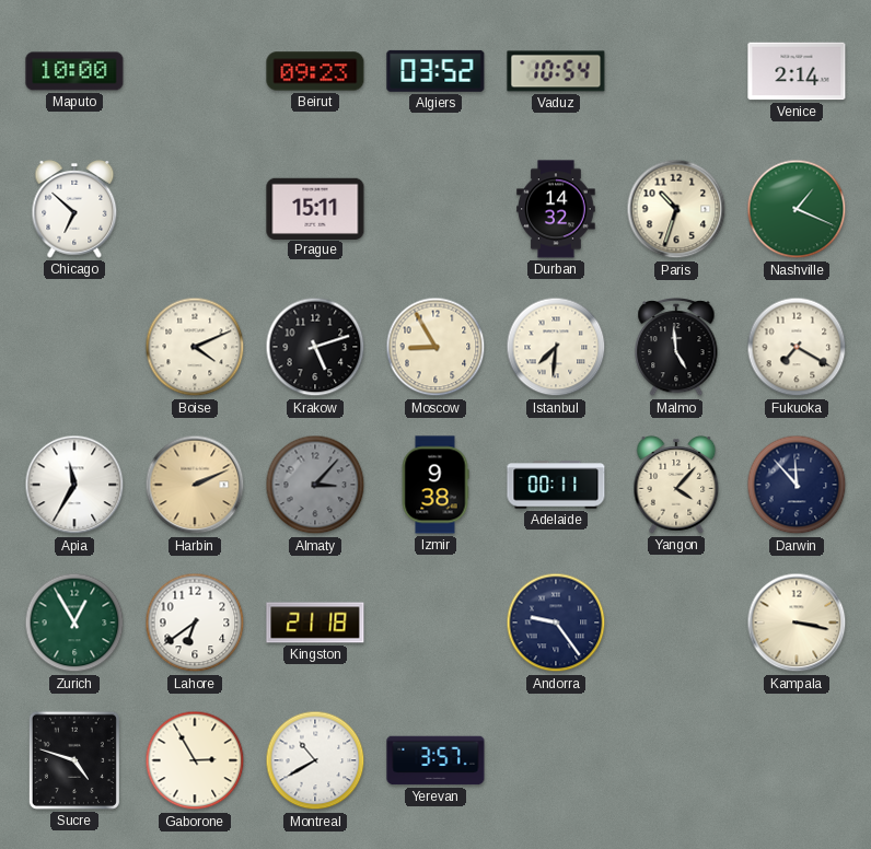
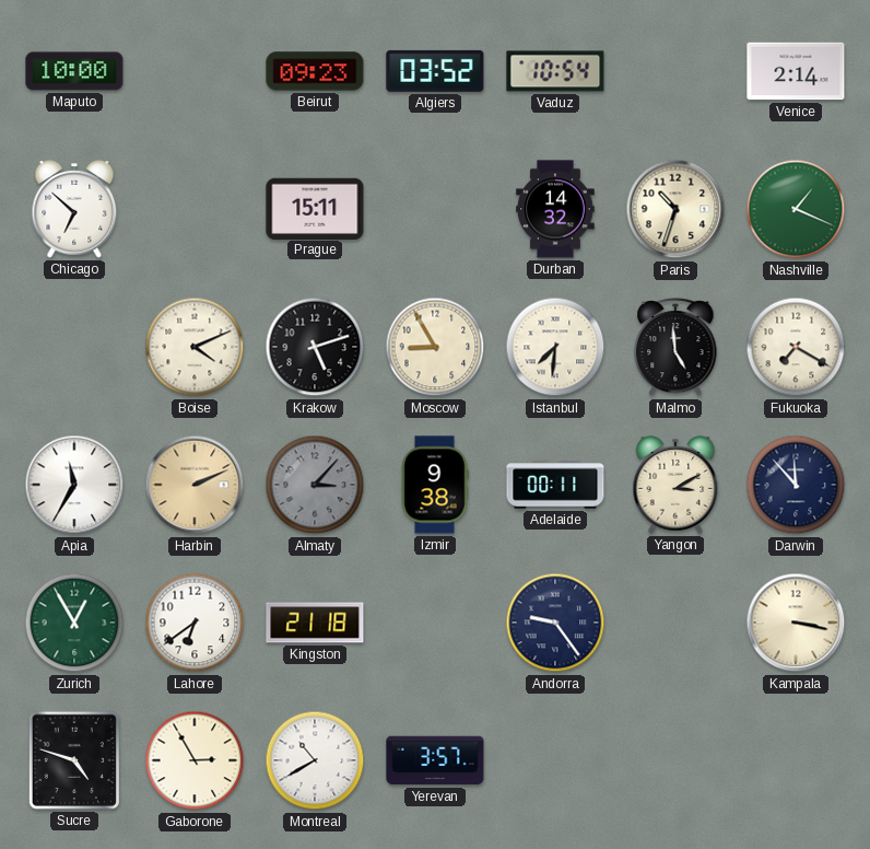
Yangon: 4:07 -> 3:10 (675, 486)
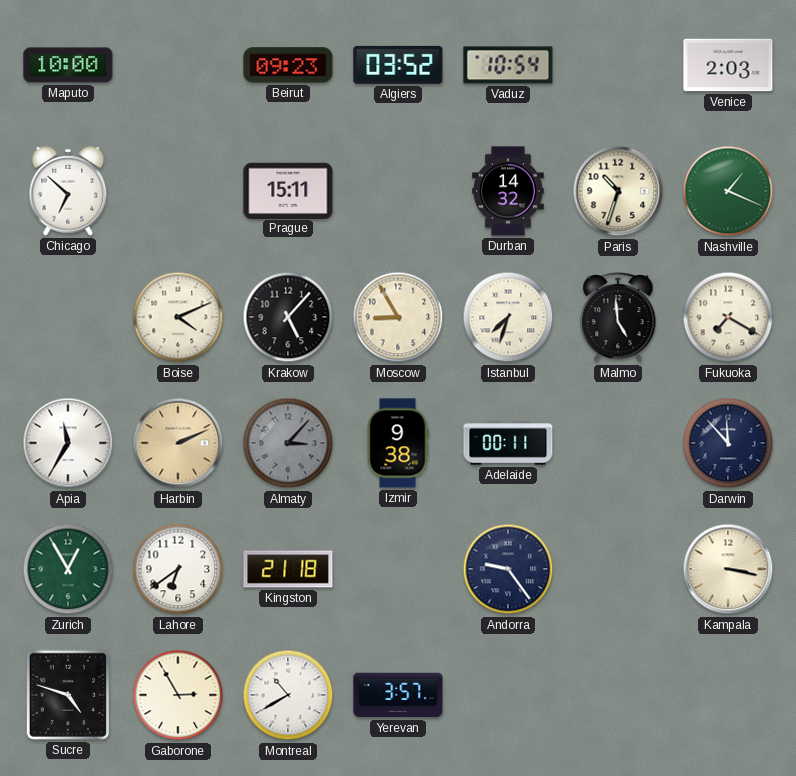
Venice: 2:14 -> 2:03 (728, 65)
Krakow: 5:12 -> 5:07 (288, 317)
Istanbul: 7:31 -> 7:33 (508, 317)
Yangon: 3:10 -> none (675, 486)
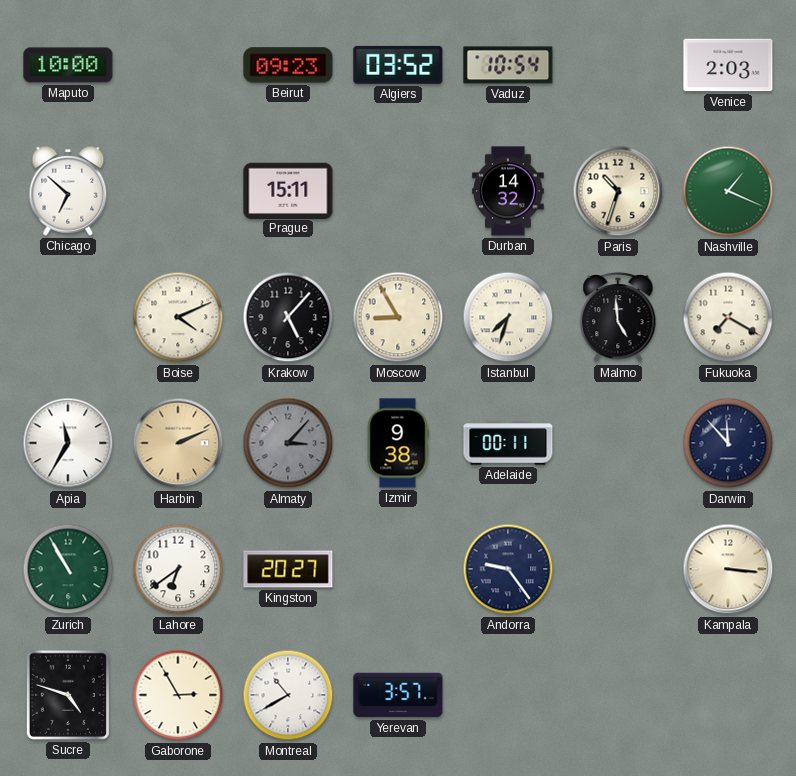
Zurich: 12:55 -> 10:55 (68, 569)
Kingston: 21:18 -> 20:27 (288, 569)
Kampala: 3:17 -> 3:16 (728, 569)
